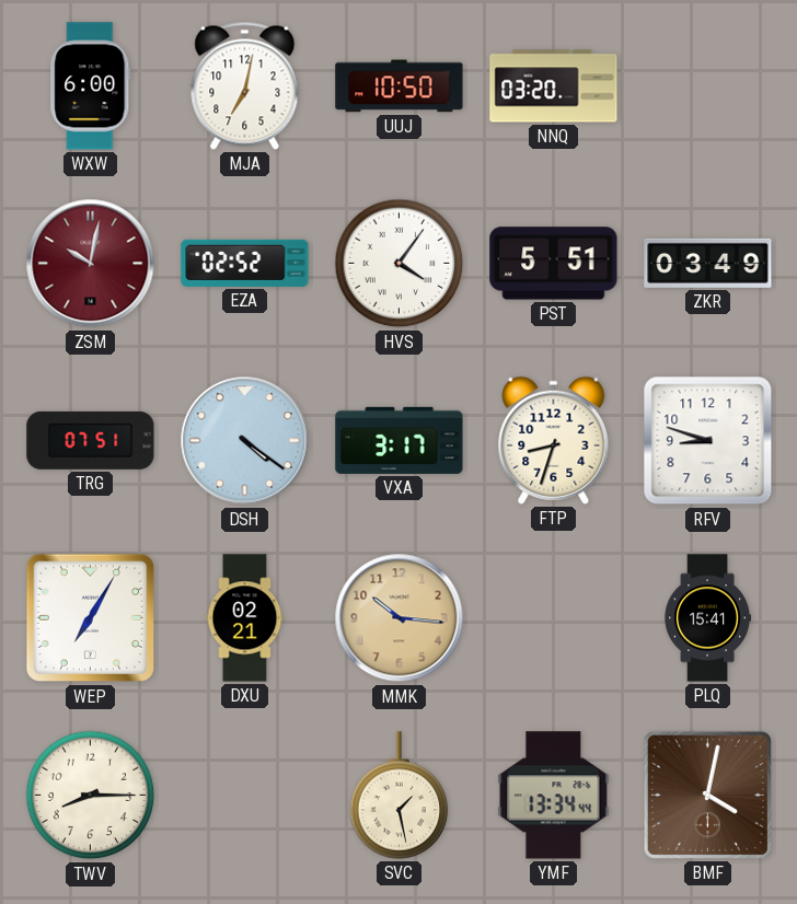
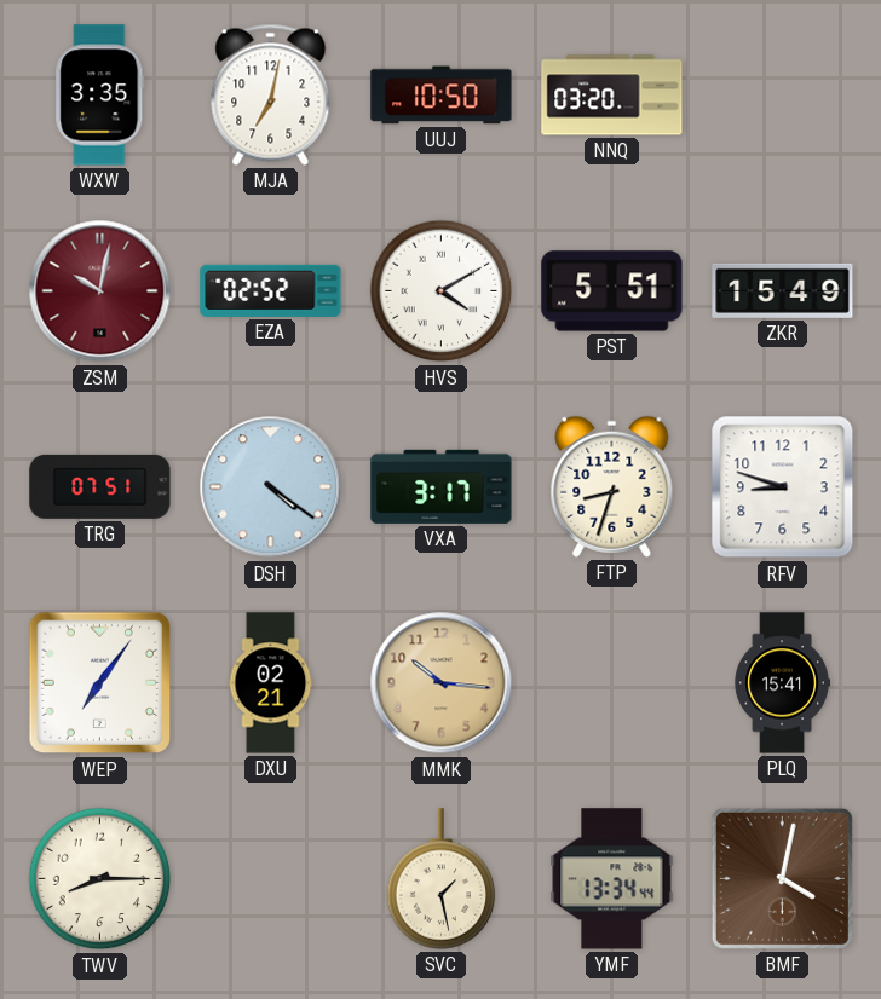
WXW: 6:00 -> 3:35 (100, 96)
HVS: 4:06 -> 4:10 (442, 291)
ZKR: 03:49 -> 15:49 (783, 290)
WEP: 7:05 -> 7:06 (100, 683)
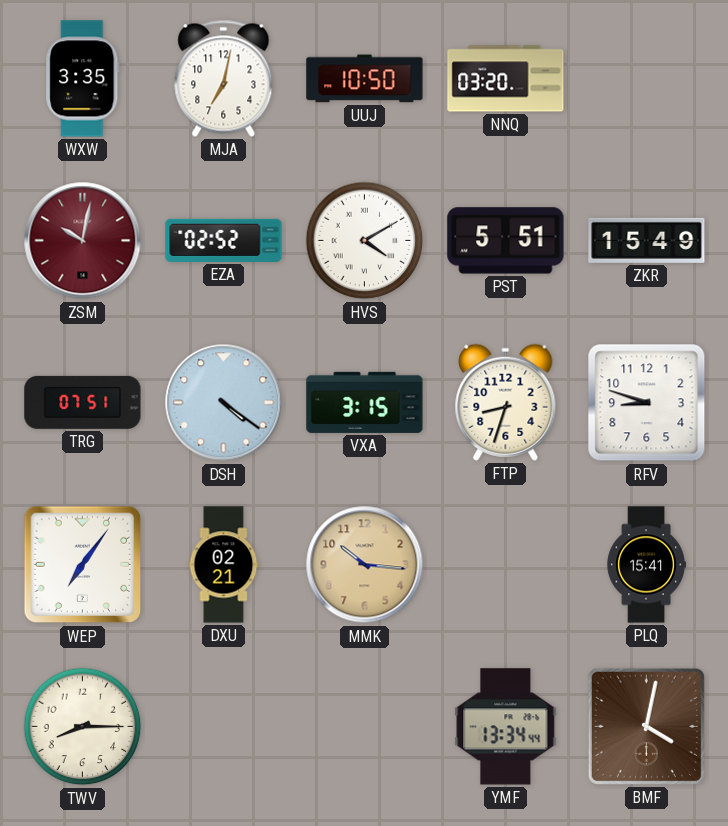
VXA: 3:17 -> 3:15 (365, 402)
SVC: 1:28 -> none (442, 879)
